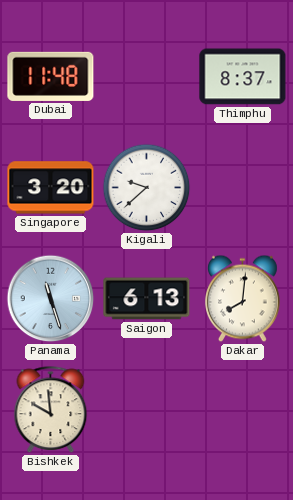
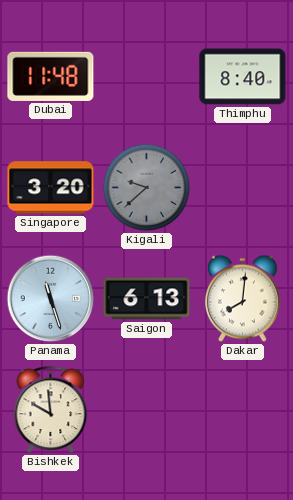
Thimphu: 8:37 -> 8:40 (243, 77)
Kigali dial: white -> grey (147, 188)
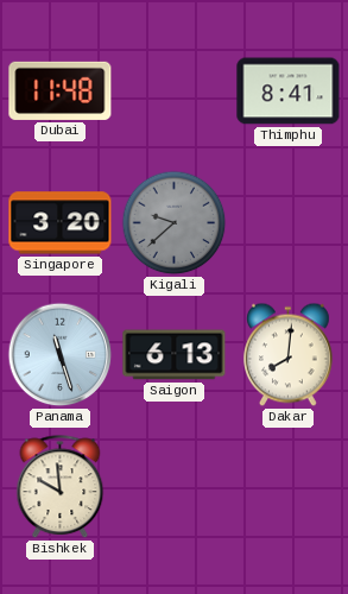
Thimphu: 8:40 -> 8:41 (289, 91)
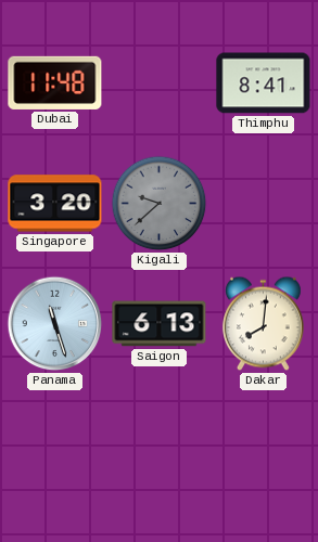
Bishkek: 9:59 -> none (61, 487)
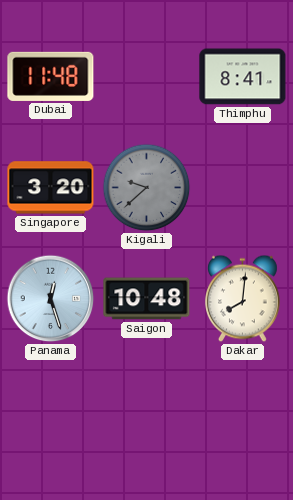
Panama: 11:27 -> 12:27 (51, 299)
Saigon: 6:13 -> 10:48 (147, 299)
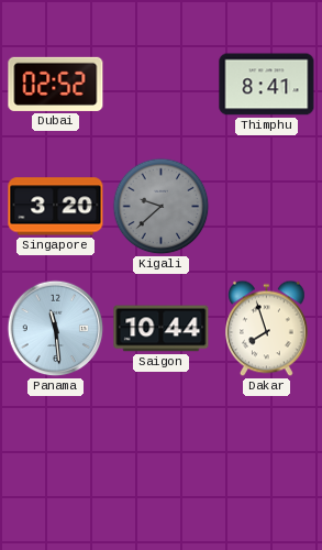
Dubai: 11:48 -> 02:52 (56, 84)
Panama: 12:27 -> 11:29 (56, 329)
Saigon: 10:48 -> 10:44 (162, 329)
Dakar: 8:01 -> 7:57 (267, 329)
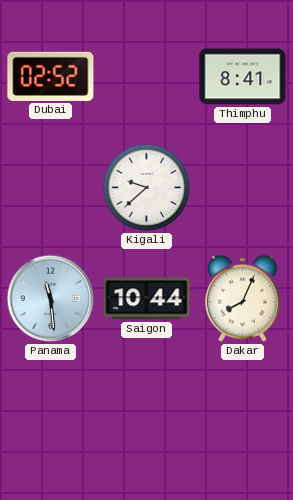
Singapore: 3:20 -> none (56, 207)
Kigali dial: grey -> white (147, 188)
Dakar: 7:57 -> 8:04 (243, 299)
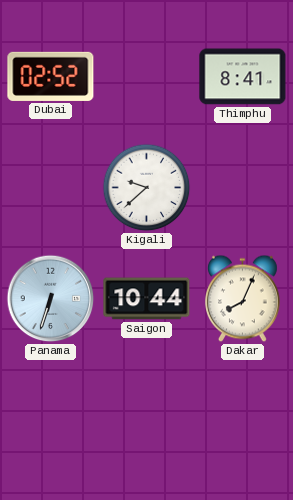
Panama: 11:29 -> 6:33 (51, 299)
